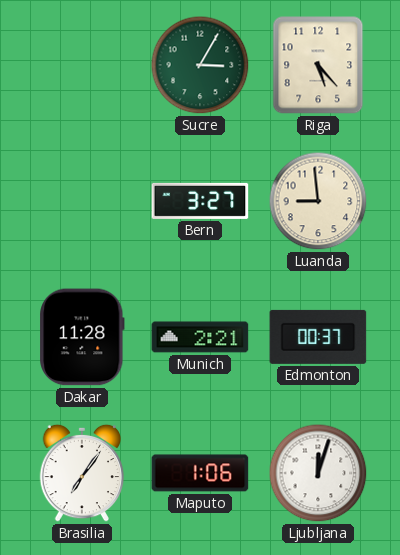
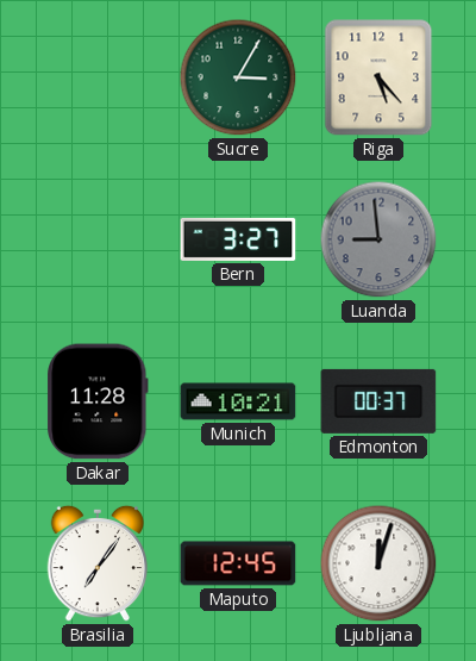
Luanda dial: cream -> grey (378, 239)
Munich: 2:21 -> 10:21 (238, 401)
Maputo: 1:06 -> 12:45 (238, 563)
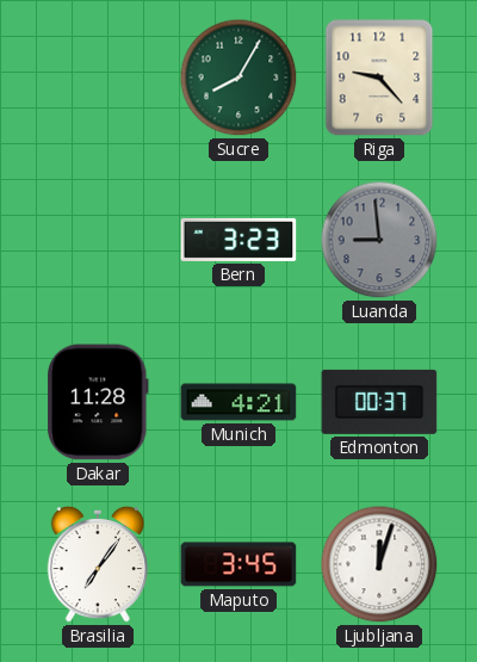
Sucre: 3:05 -> 8:05 (238, 78)
Riga: 5:23 -> 9:23 (379, 78)
Bern: 3:27 -> 3:23 (238, 240)
Munich: 10:21 -> 4:21 (238, 402)
Maputo: 12:45 -> 3:45 (238, 564)
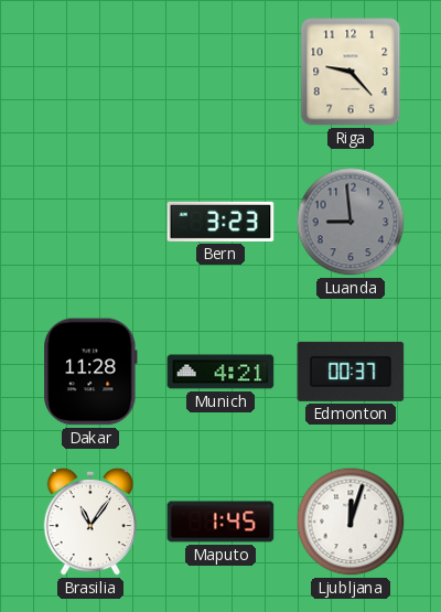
Sucre: 8:05 -> none (238, 78)
Brasilia: 7:06 -> 11:06 (90, 522)
Maputo: 3:45 -> 1:45 (220, 522)
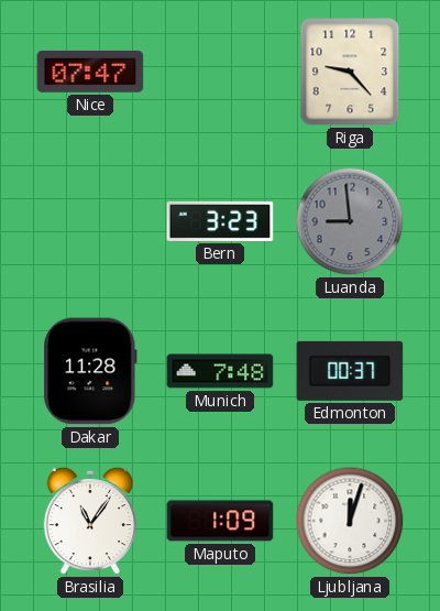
Nice: none -> 07:47 (90, 72)
Munich: 4:21 -> 7:48 (220, 371)
Maputo: 1:45 -> 1:09 (220, 521)
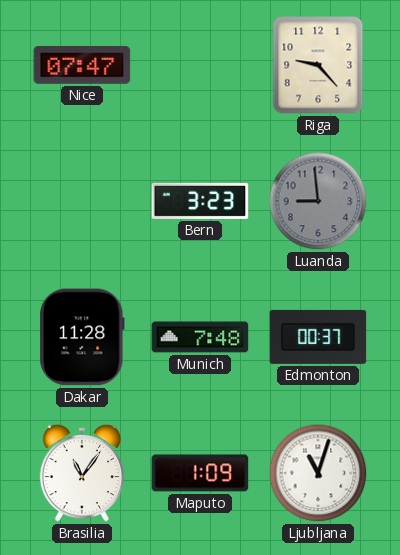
Ljubljana: 12:03 -> 11:03 (318, 473)
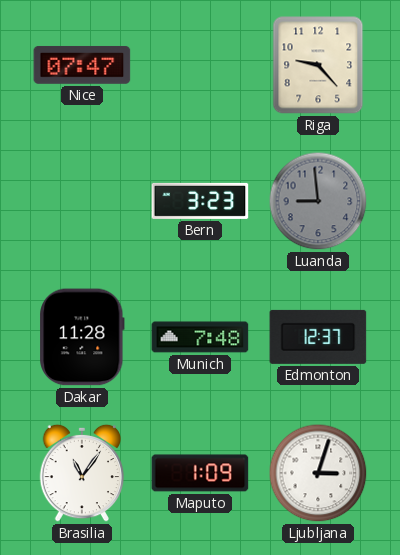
Edmonton: 00:37 -> 12:37 (318, 337)
Ljubljana: 11:03 -> 3:03 (318, 473)
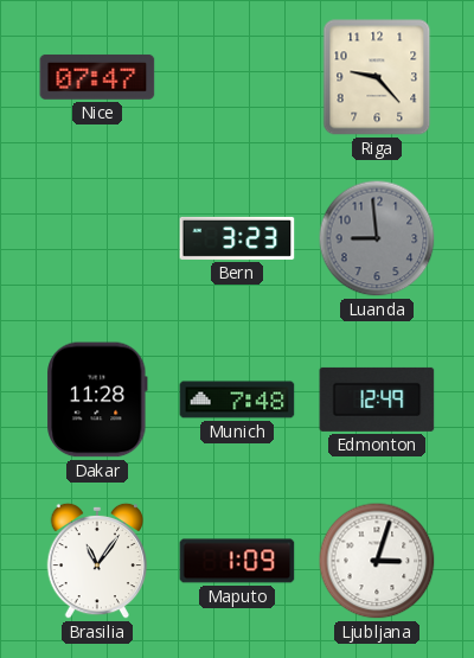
Edmonton: 12:37 -> 12:49 (377, 400)
